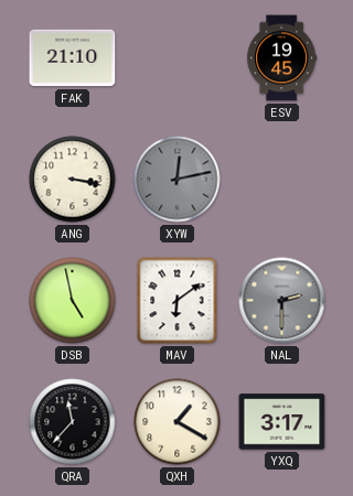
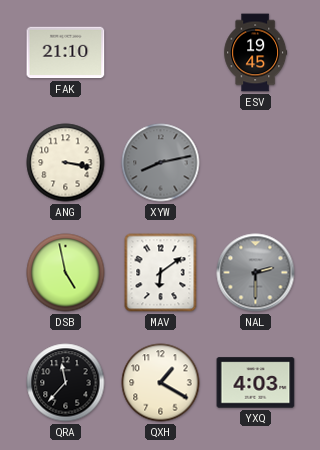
XYW: 12:13 -> 8:13 (161, 163)
YXQ: 3:17 -> 4:03 (256, 383)
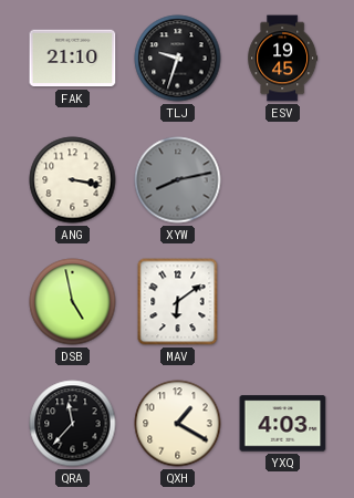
TLJ: none -> 9:33 (178, 59)
NAL: 2:30 -> none (256, 273)
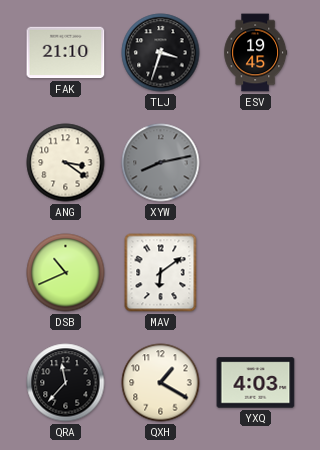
TLJ: 9:33 -> 3:33 (161, 53)
ANG: 3:17 -> 3:21 (66, 163)
DSB: 4:58 -> 10:41 (66, 273)
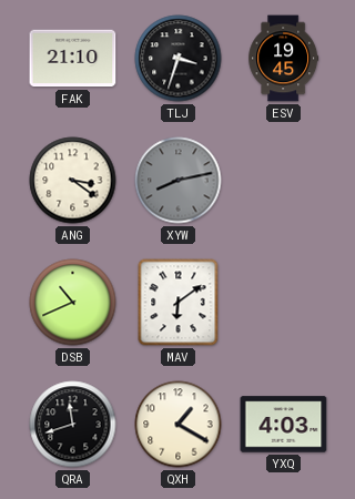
QRA: 11:37 -> 11:42 (73, 425)
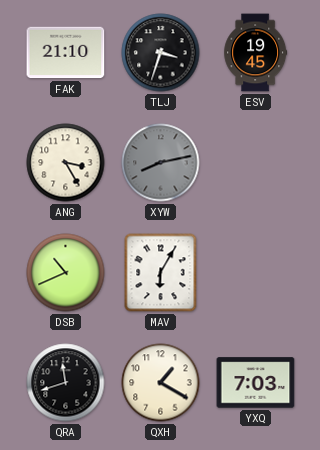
ANG: 3:21 -> 3:25 (66, 163)
MAV: 6:09 -> 6:05 (161, 273)
YXQ: 4:03 -> 7:03 (256, 383)
